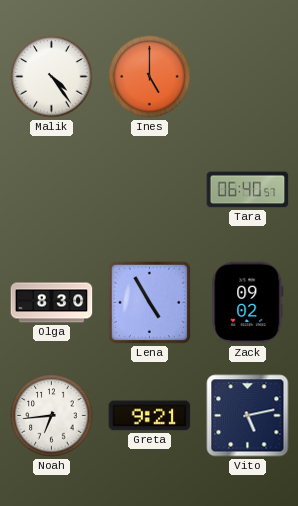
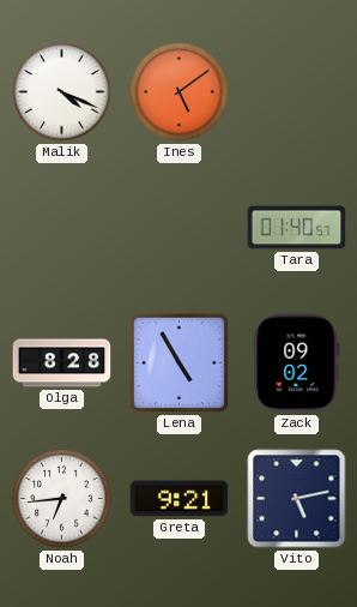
Malik: 4:24 -> 4:19 (62, 92)
Ines: 5:00 -> 5:09 (180, 92)
Tara: 06:40 -> 01:40 (297, 228)
Olga: 8:30 -> 8:28 (62, 363)
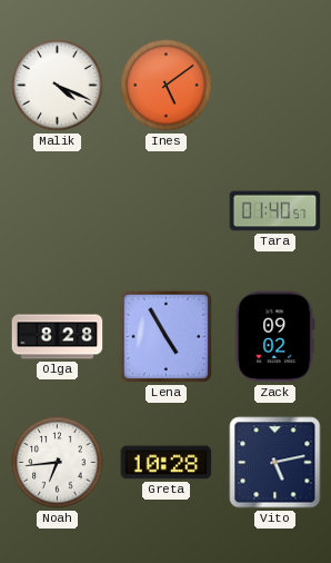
Greta: 9:21 -> 10:28 (167, 463)
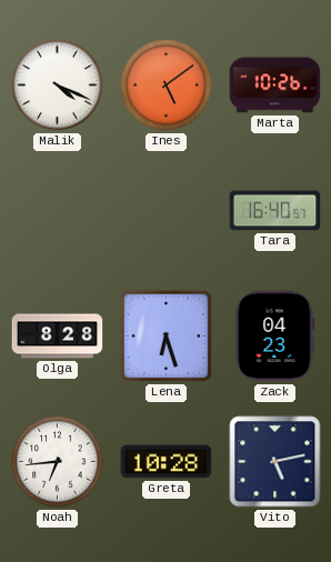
Marta: none -> 10:26 (275, 86)
Tara: 01:40 -> 16:40 (275, 211)
Lena: 4:55 -> 6:27 (165, 335)
Zack: 09:02 -> 04:23 (275, 337)
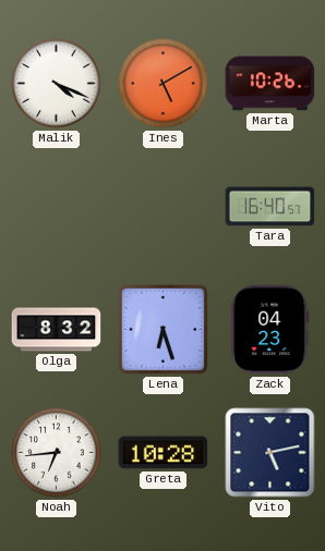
Ines: 5:09 -> 5:10 (164, 84)
Olga: 8:28 -> 8:32 (57, 330)
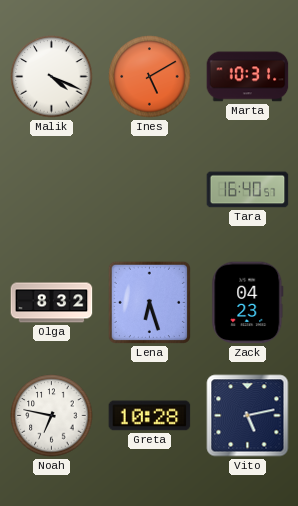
Marta: 10:26 -> 10:31 (248, 77)
Noah: 6:44 -> 6:47 (52, 416)
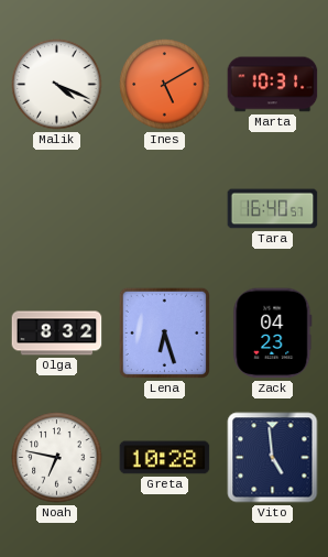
Vito: 5:13 -> 4:59 (273, 458)
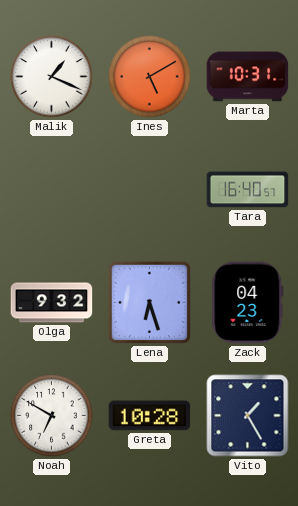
Malik: 4:19 -> 1:19 (52, 77)
Olga: 8:32 -> 9:32 (52, 303)
Noah: 6:47 -> 6:50 (52, 416)
Vito: 4:59 -> 1:25 (248, 416)
